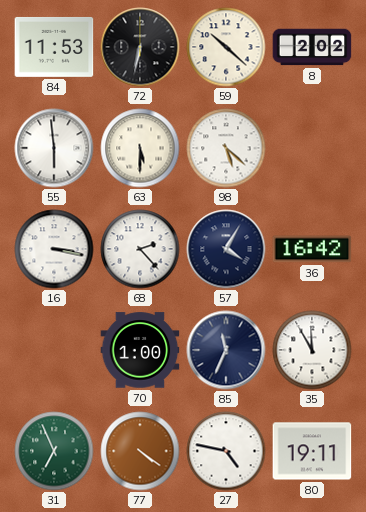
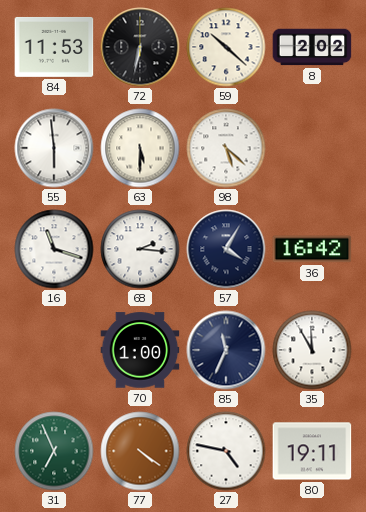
16: 3:17 -> 11:18 (54, 249)
68: 2:23 -> 2:16 (140, 249)
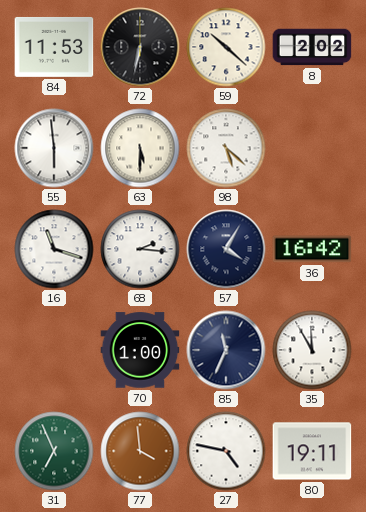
77: 4:21 -> 3:59 (140, 451)
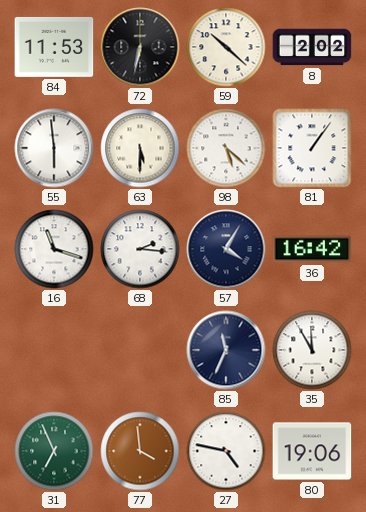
81: none -> 1:06 (312, 148)
70: 1:00 -> none (140, 350)
80: 19:11 -> 19:06 (312, 451)
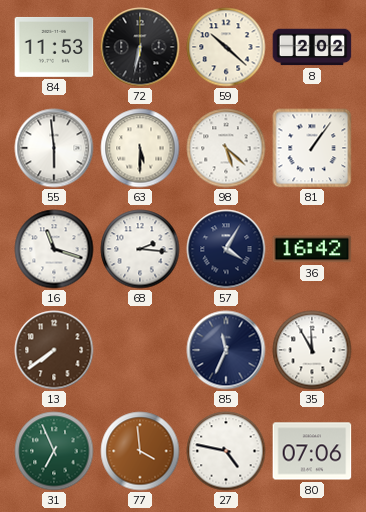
13: none -> 7:39 (54, 350)
80: 19:06 -> 07:06 (312, 451)
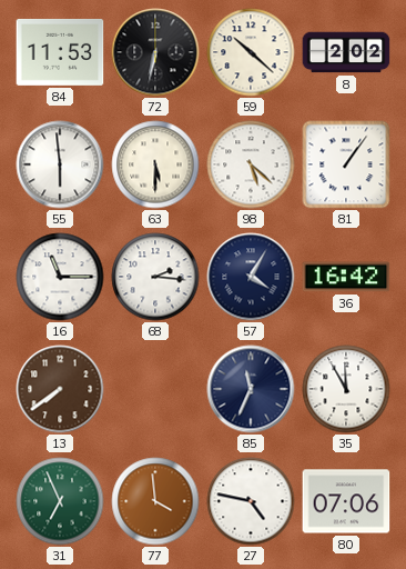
16: 11:18 -> 11:15 (60, 277)
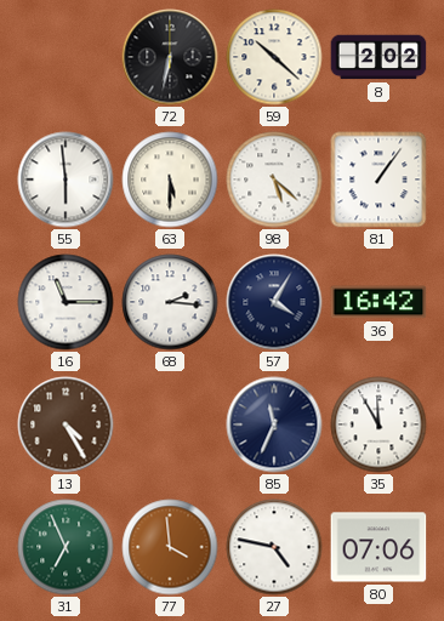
84: 11:53 -> none (60, 52)
13: 7:39 -> 4:25 (66, 425)
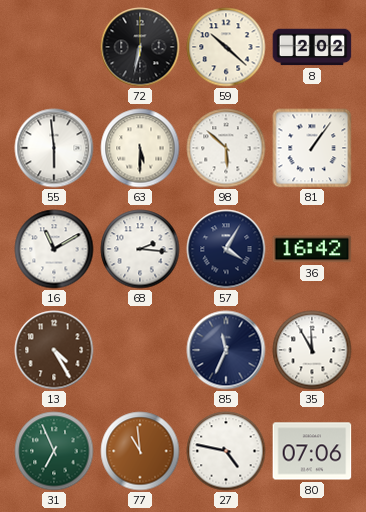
98: 5:22 -> 5:52 (226, 148)
16: 11:15 -> 11:10 (54, 249)
77: 3:59 -> 10:59 (140, 451)
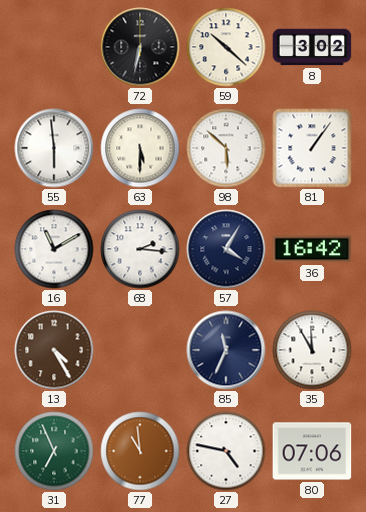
8: 2:02 -> 3:02 (312, 47)
